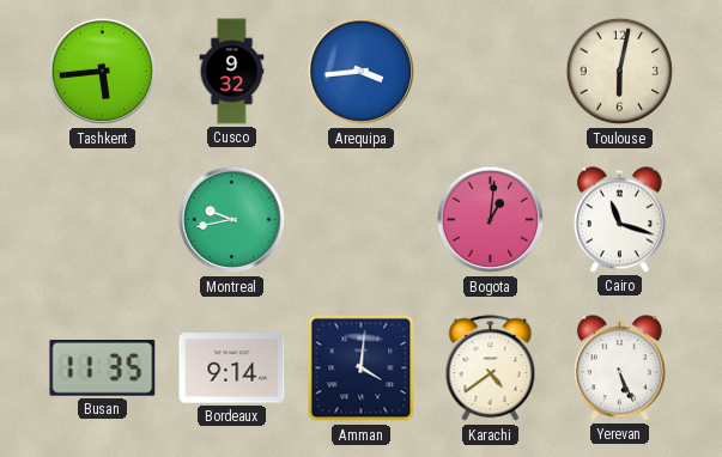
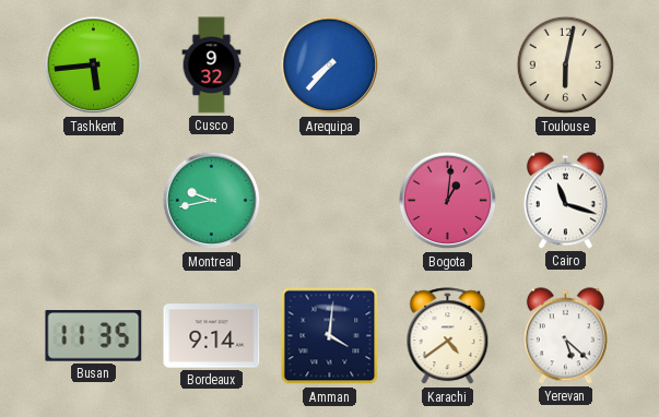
Arequipa: 3:44 -> 7:37 (330, 65)
Yerevan: 5:26 -> 5:22 (565, 336)
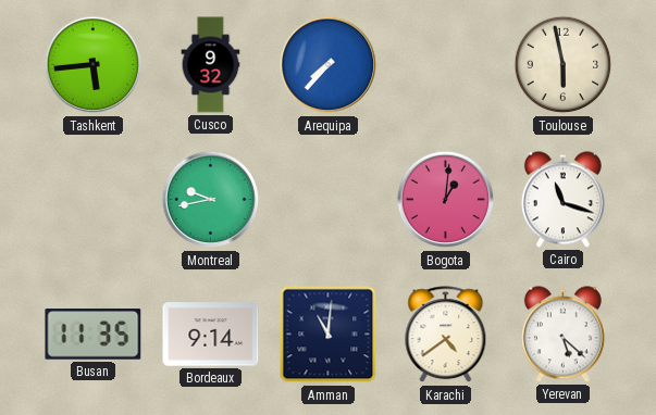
Toulouse: 6:02 -> 5:58 (564, 65)
Amman: 4:01 -> 11:01 (329, 335)
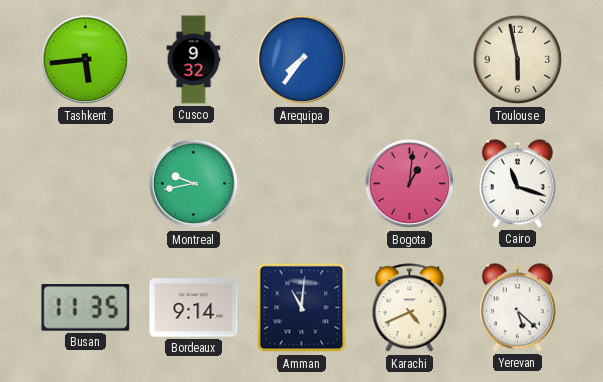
Arequipa: 7:37 -> 7:36 (302, 60)
Karachi: 4:39 -> 4:41 (410, 308)
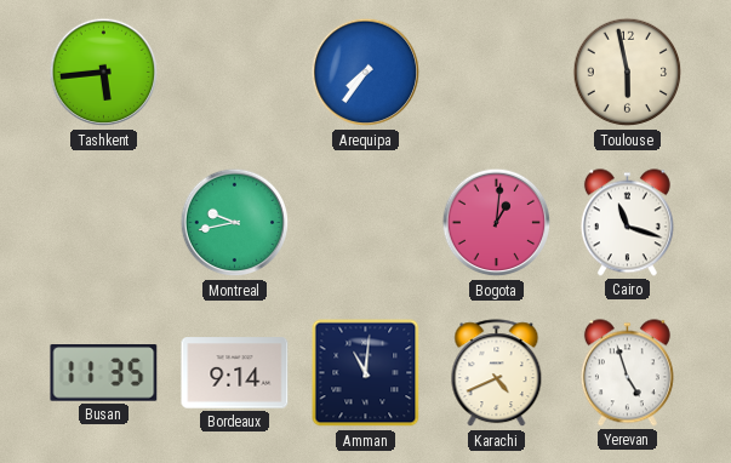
Cusco: 9:32 -> none (194, 60)
Yerevan: 5:22 -> 4:57 (627, 373)
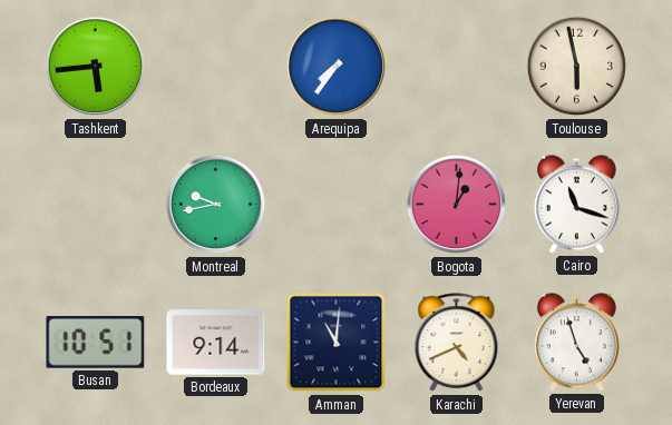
Busan: 11:35 -> 10:51 (96, 343)
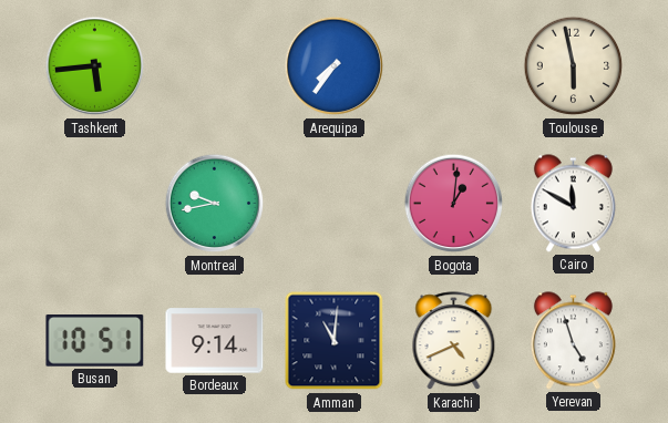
Cairo: 11:18 -> 11:50 (573, 204)
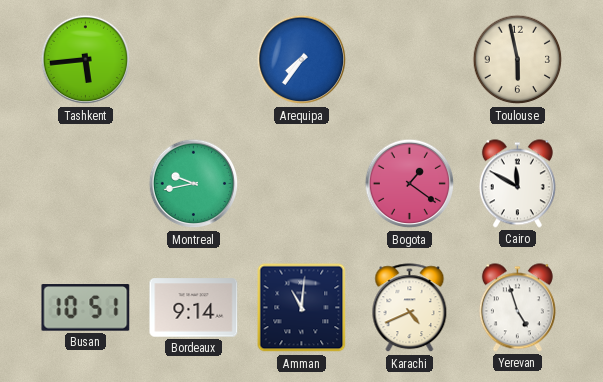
Bogota: 1:01 -> 1:21 (410, 184)
